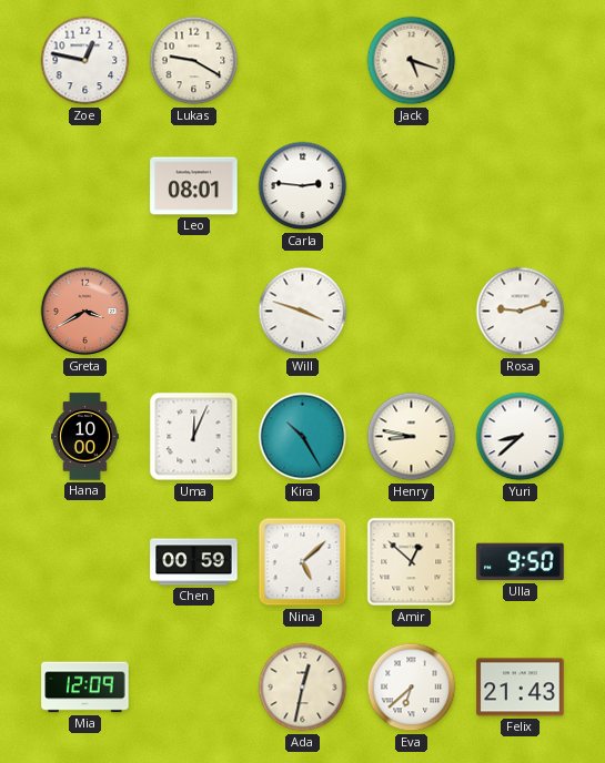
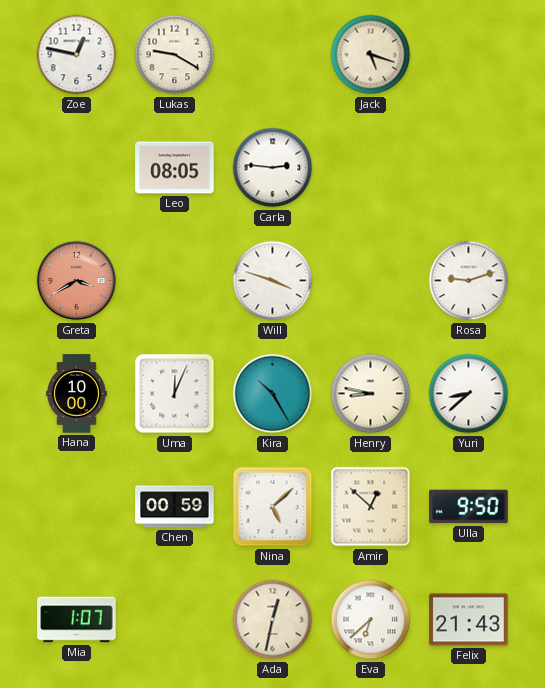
Leo: 08:01 -> 08:05 (175, 168)
Mia: 12:09 -> 1:07 (77, 620)
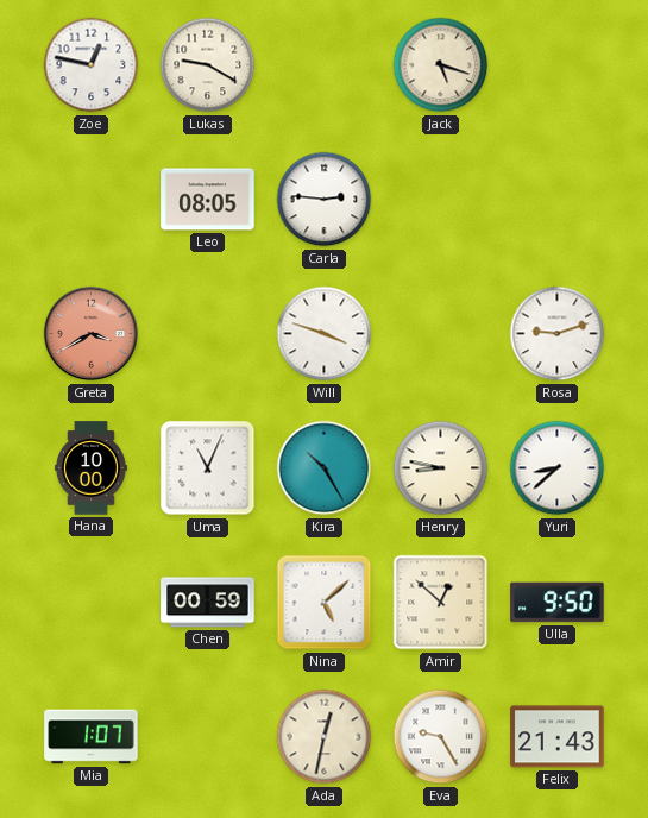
Uma: 12:04 -> 11:04 (208, 468)
Eva: 6:38 -> 9:25 (441, 737)
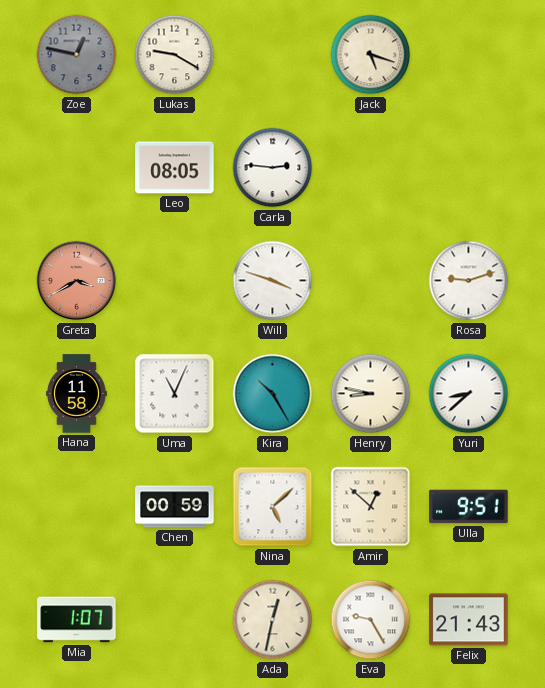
Zoe dial: white -> grey (77, 55)
Hana: 10:00 -> 11:58 (76, 394)
Ulla: 9:50 -> 9:51 (469, 507)
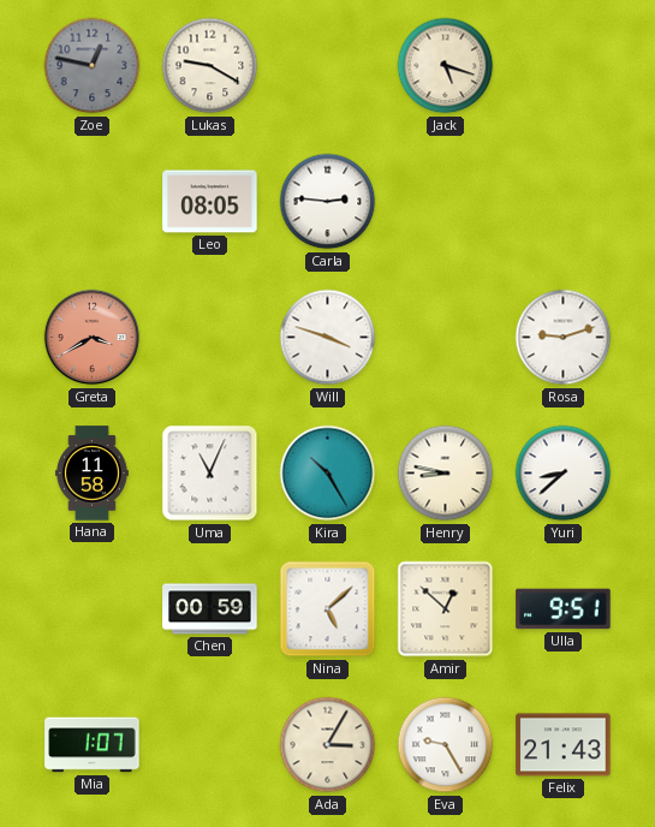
Ada: 12:32 -> 3:05 (328, 745)
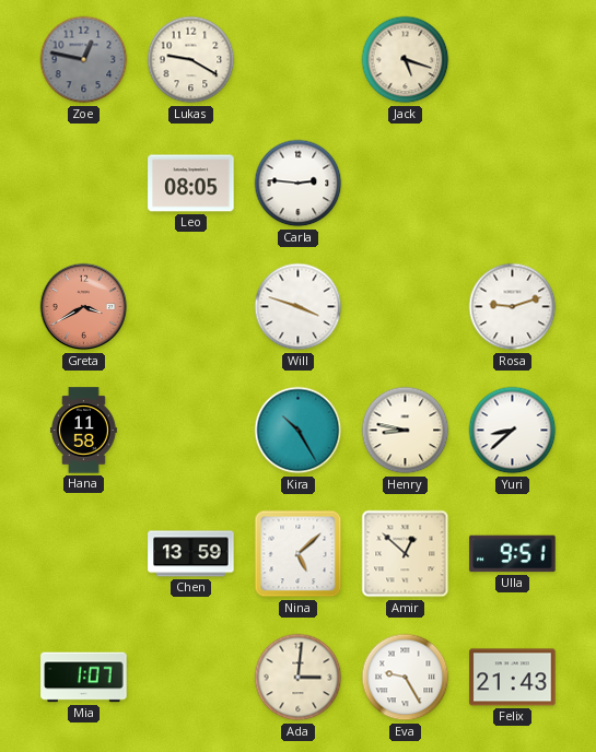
Uma: 11:04 -> none (210, 474)
Chen: 00:59 -> 13:59 (191, 554)
Ada: 3:05 -> 3:01 (299, 678)
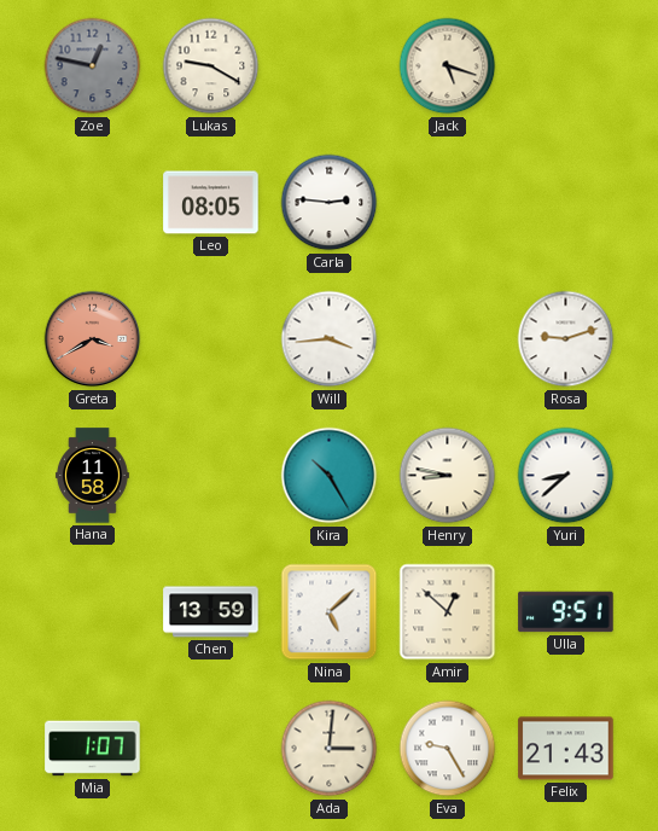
Will: 3:48 -> 3:44 (330, 339)
